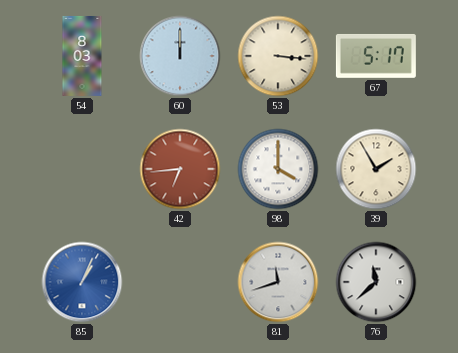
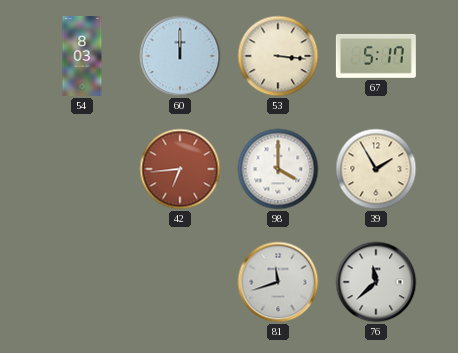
85: 1:04 -> none (82, 282)
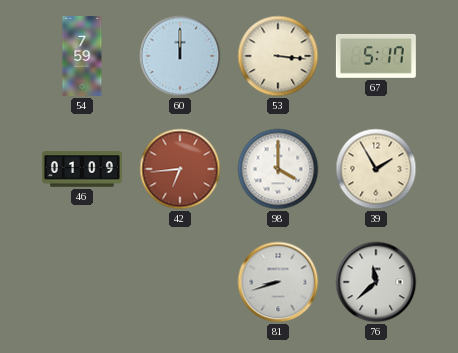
54: 8:03 -> 7:59 (82, 56)
46: none -> 01:09 (82, 169)
81: 11:42 -> 8:42 (278, 282)
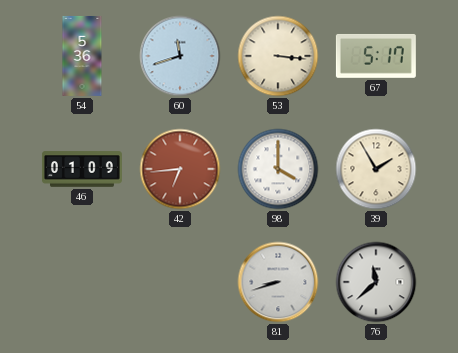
54: 7:59 -> 5:36 (82, 56)
60: 12:00 -> 11:42 (180, 56)
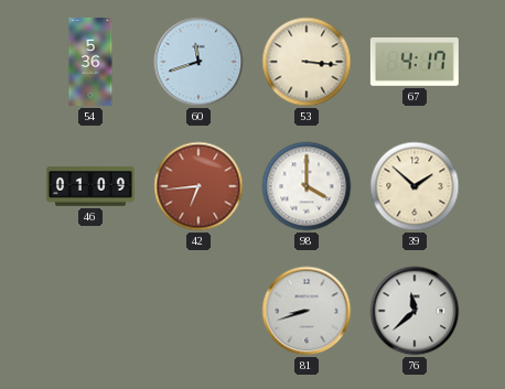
67: 5:17 -> 4:17 (415, 62)
39: 1:55 -> 1:52 (415, 186)
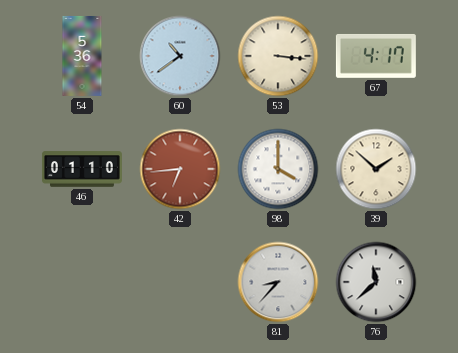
60: 11:42 -> 10:39 (180, 56)
46: 01:09 -> 01:10 (82, 169)
81: 8:42 -> 8:37 (278, 282)
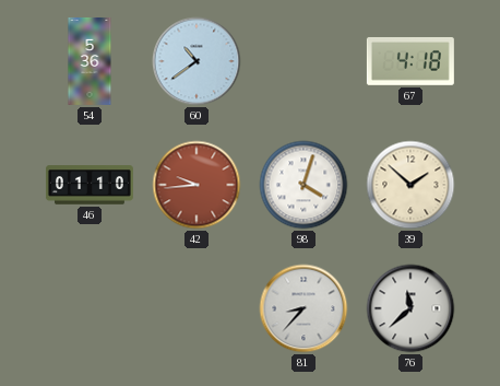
53: 3:16 -> none (278, 56)
67: 4:17 -> 4:18 (410, 61)
42: 6:44 -> 9:44 (197, 185)
98: 4:00 -> 4:03 (303, 185)
